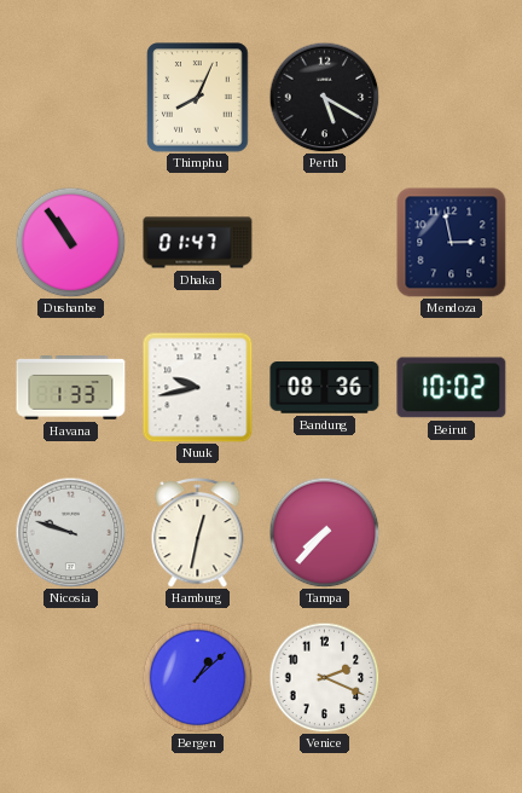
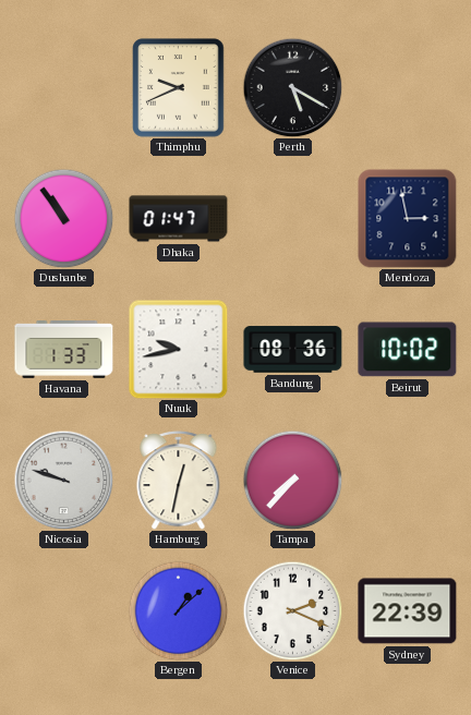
Thimphu: 8:04 -> 9:41 (179, 88)
Sydney: none -> 22:39 (408, 611)
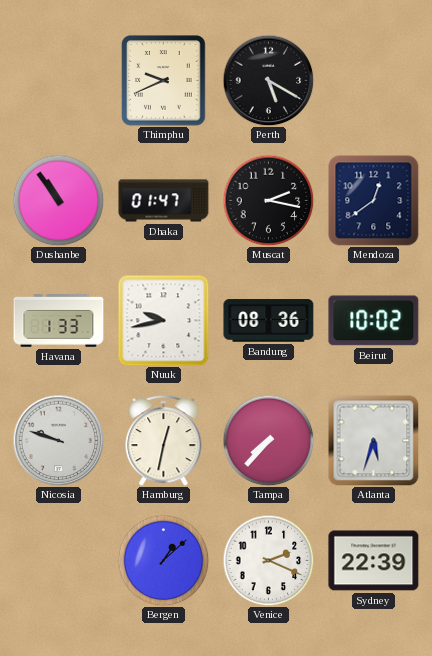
Muscat: none -> 2:17 (268, 200)
Mendoza: 2:58 -> 12:39 (374, 201)
Atlanta: none -> 5:33 (373, 440)
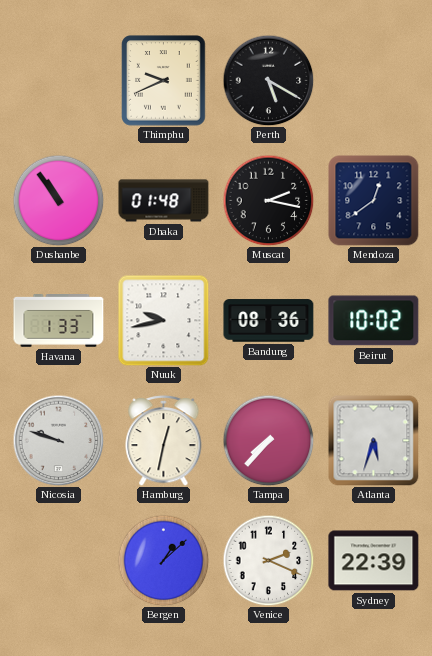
Dhaka: 01:47 -> 01:48 (164, 201)
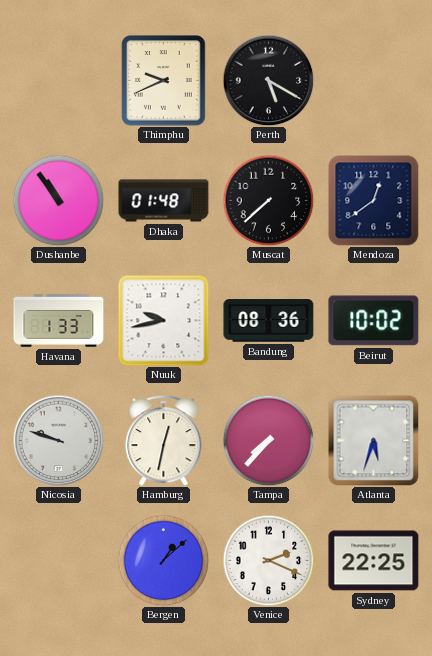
Muscat: 2:17 -> 7:38 (268, 200)
Sydney: 22:39 -> 22:25 (374, 561)
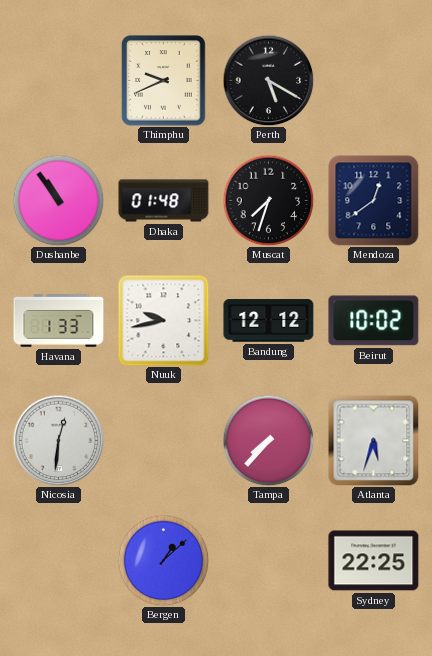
Muscat: 7:38 -> 7:33 (268, 200)
Bandung: 08:36 -> 12:12 (269, 321)
Nicosia: 9:48 -> 12:31 (58, 440)
Hamburg: 12:32 -> none (164, 440)
Venice: 2:19 -> none (268, 560)
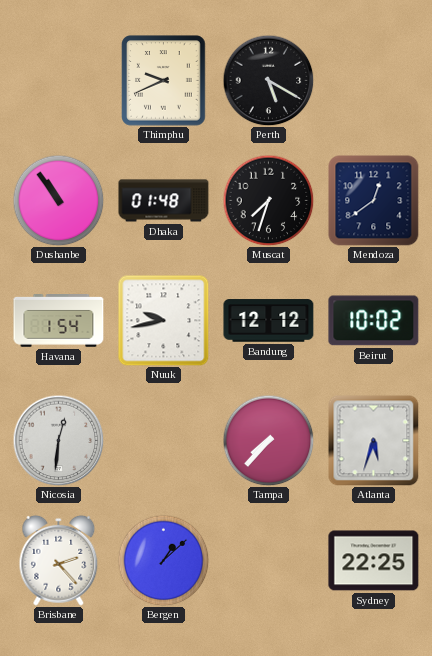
Havana: 1:33 -> 1:54 (59, 321)
Brisbane: none -> 2:23 (59, 560)
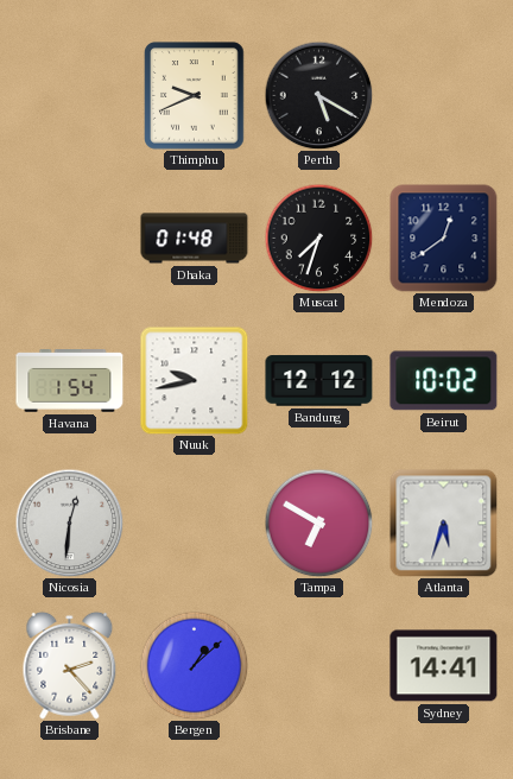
Dushanbe: 10:54 -> none (58, 200)
Tampa: 7:37 -> 6:50 (318, 522)
Sydney: 22:25 -> 14:41 (444, 666)
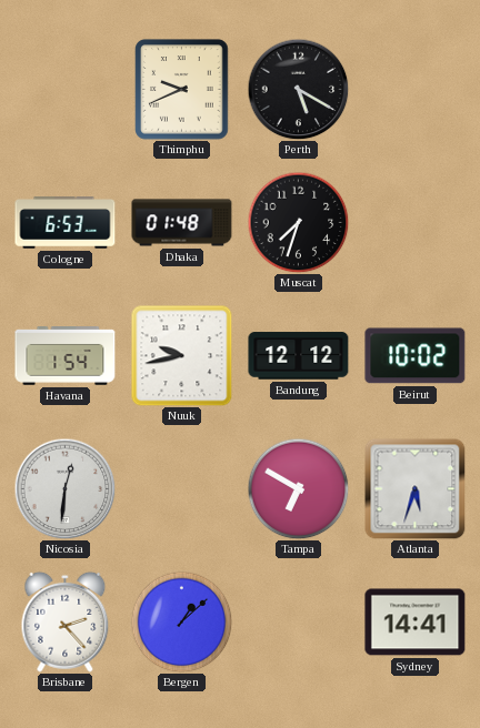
Cologne: none -> 6:53 (66, 223)
Mendoza: 12:39 -> none (444, 239)
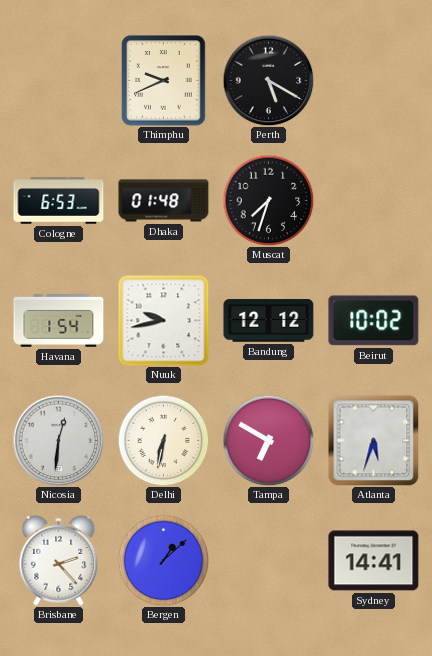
Delhi: none -> 6:32 (163, 440)
